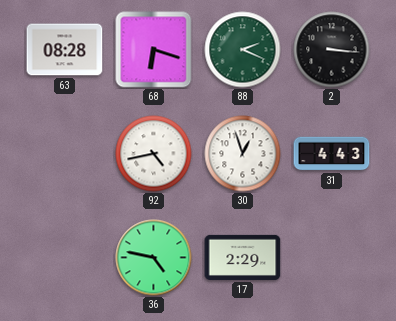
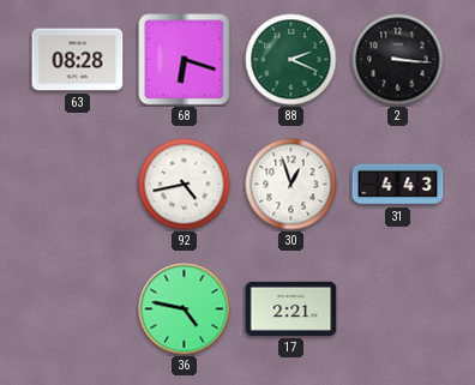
17: 2:29 -> 2:21 (291, 308)
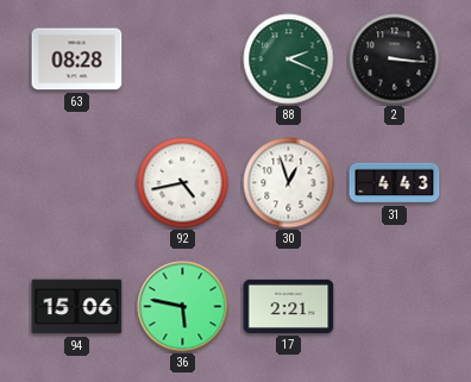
68: 6:18 -> none (185, 60)
94: none -> 15:06 (77, 307)
36: 4:47 -> 5:47 (183, 307)
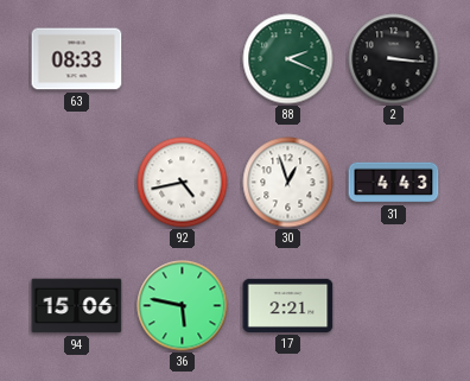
63: 08:28 -> 08:33 (77, 59)
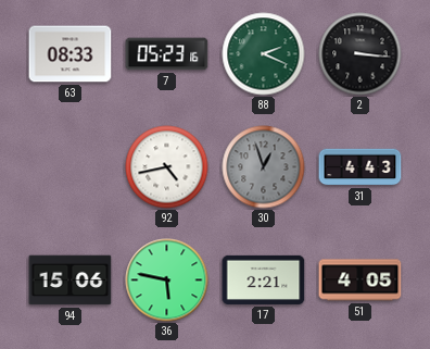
7: none -> 05:23 (167, 54)
30 dial: white -> grey (264, 167)
51: none -> 4:05 (361, 281)
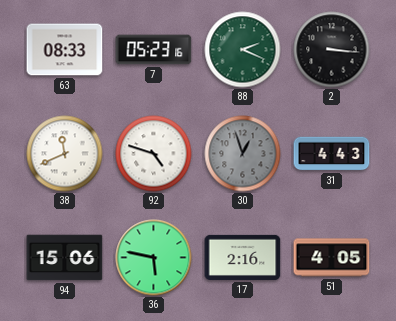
38: none -> 11:41 (65, 154)
92: 4:43 -> 4:48 (154, 154)
17: 2:21 -> 2:16 (243, 257)
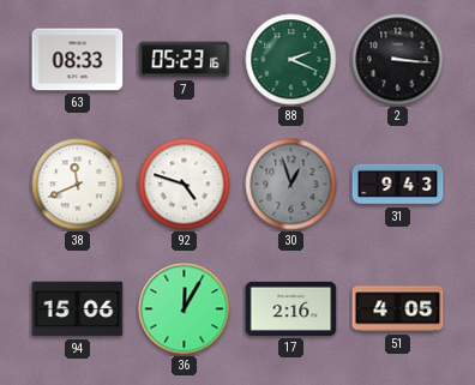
31: 4:43 -> 9:43 (398, 185)
36: 5:47 -> 12:05 (185, 309)
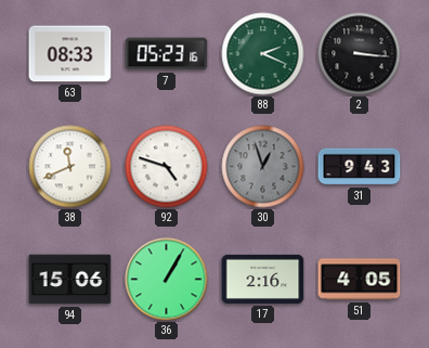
36: 12:05 -> 1:05 (167, 280)
